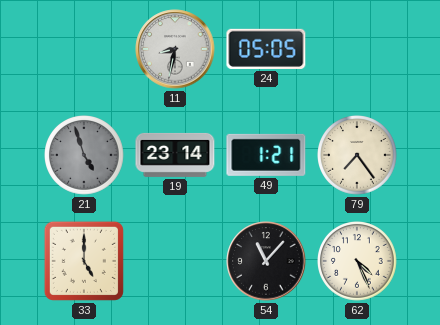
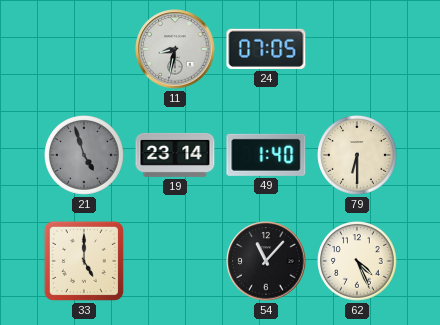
24: 05:05 -> 07:05 (266, 49)
49: 1:21 -> 1:40 (266, 155)
79: 7:24 -> 6:30 (358, 156)
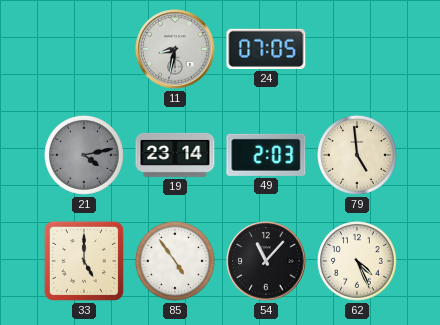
21: 4:57 -> 4:13 (85, 156)
49: 1:40 -> 2:03 (266, 155)
79: 6:30 -> 4:59 (358, 156)
85: none -> 4:54 (176, 262)
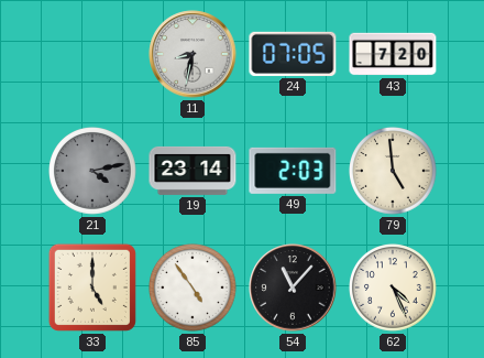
43: none -> 7:20 (393, 54)
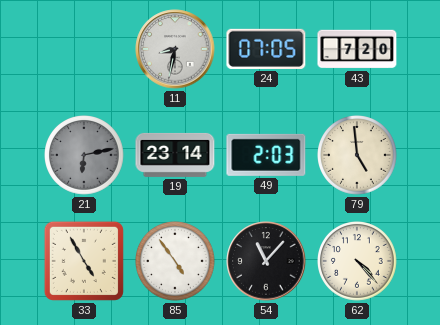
21: 4:13 -> 6:13 (85, 156)
33: 5:00 -> 4:55 (84, 261)
62: 4:26 -> 4:23 (358, 262)
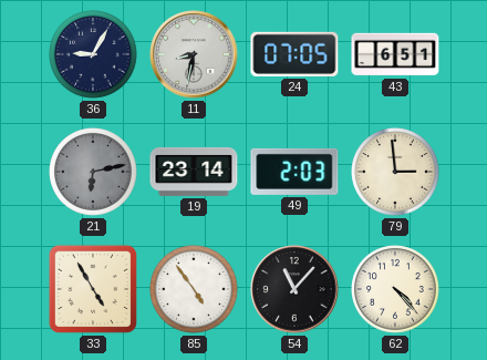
36: none -> 9:05 (94, 55)
43: 7:20 -> 6:51 (395, 54)
79: 4:59 -> 2:59 (396, 173)
